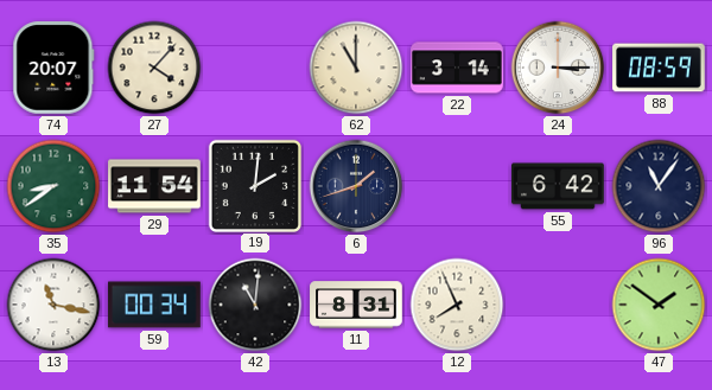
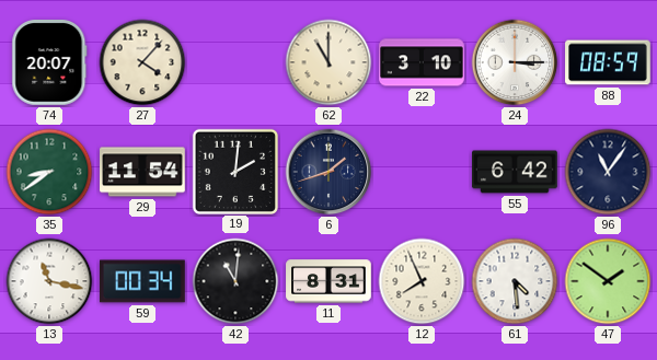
22: 3:14 -> 3:10 (422, 62)
61: none -> 4:29 (515, 281)
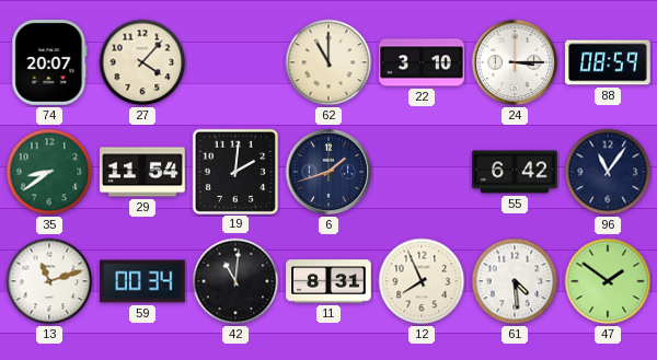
13: 11:17 -> 11:12 (49, 281)
